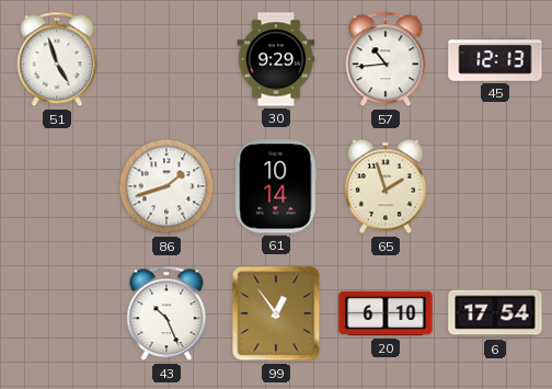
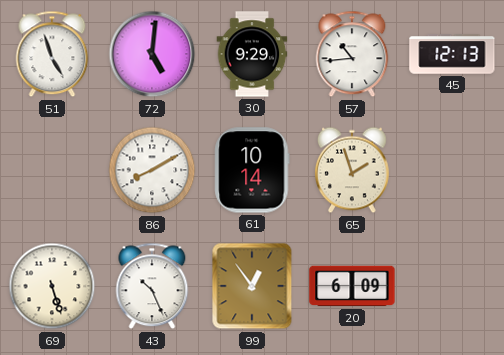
72: none -> 5:01 (152, 54)
86: 1:42 -> 8:10 (152, 170)
69: none -> 5:27 (52, 286)
20: 6:10 -> 6:09 (352, 286)
6: 17:54 -> none (495, 313)
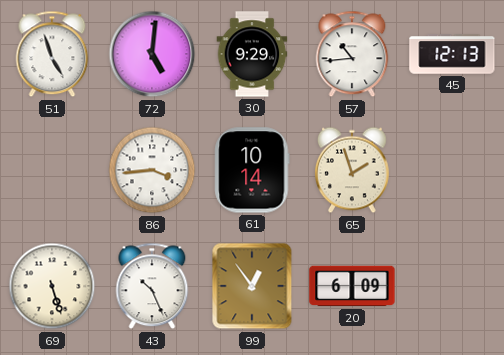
86: 8:10 -> 3:44 (152, 170)
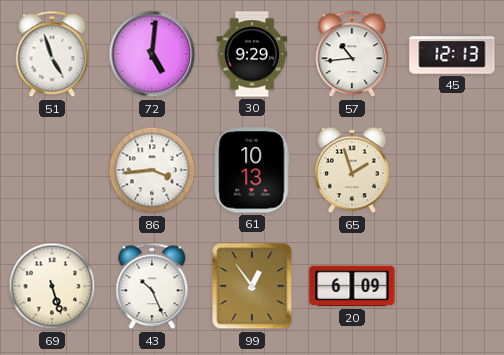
61: 10:14 -> 10:13 (252, 170)
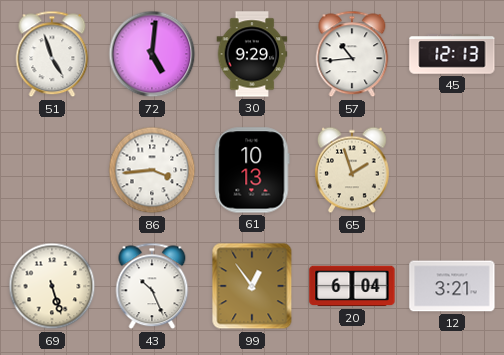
20: 6:09 -> 6:04 (352, 286)
12: none -> 3:21 (452, 286)
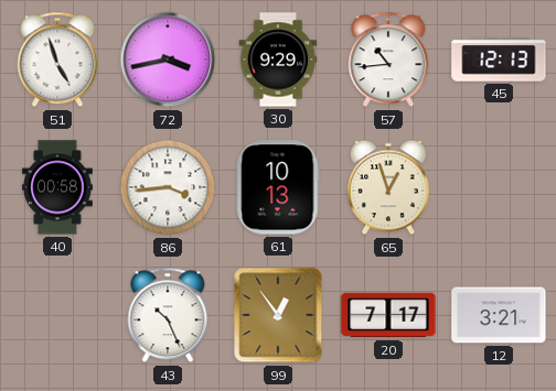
72: 5:01 -> 3:43 (168, 59)
40: none -> 00:58 (57, 187)
65: 1:57 -> 12:57 (388, 187)
69: 5:27 -> none (52, 286)
20: 6:04 -> 7:17 (388, 315)
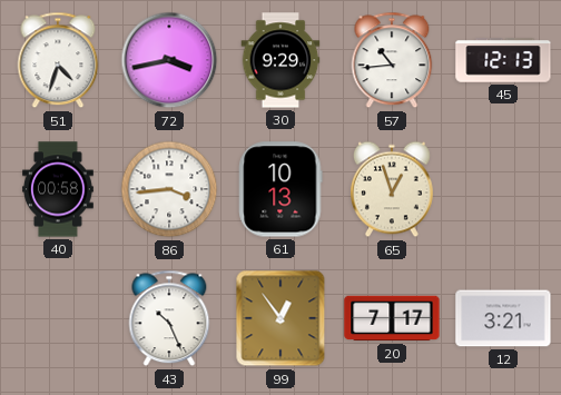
51: 4:57 -> 4:33 (58, 60)
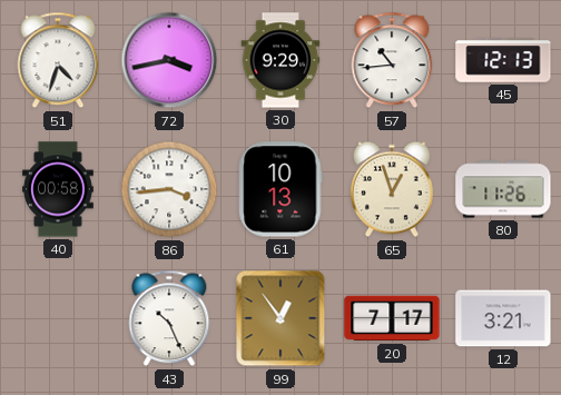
80: none -> 11:26 (503, 189)
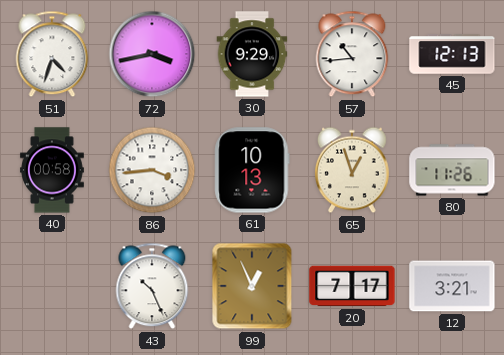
99: 12:54 -> 12:56 (252, 286)
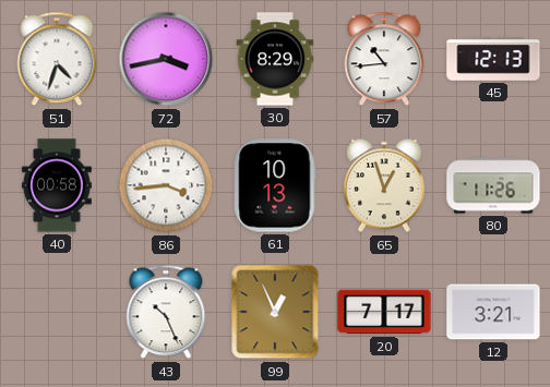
30: 9:29 -> 8:29 (275, 59)
